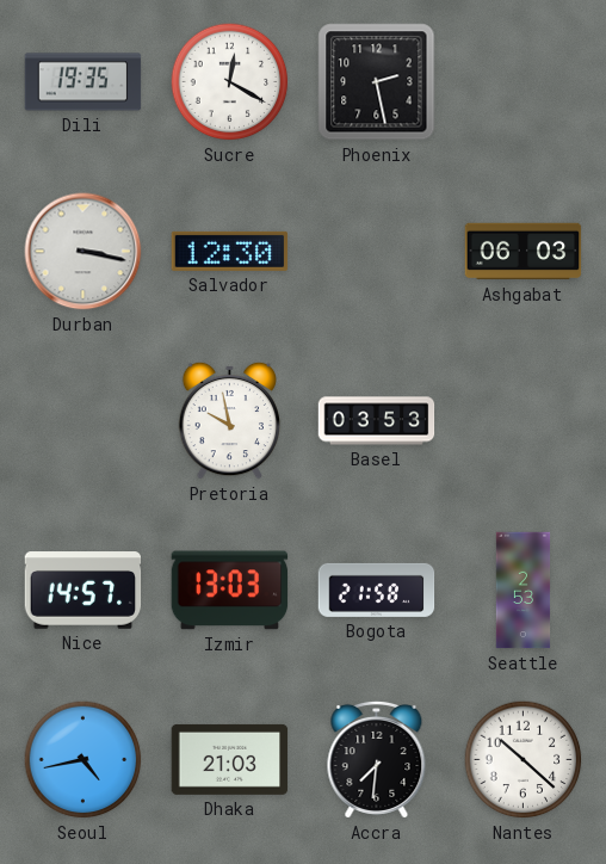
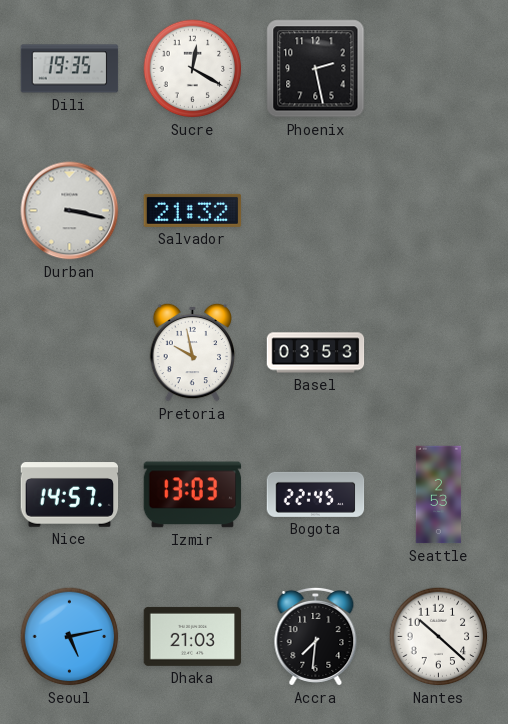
Salvador: 12:30 -> 21:32 (193, 210)
Ashgabat: 06:03 -> none (524, 252)
Bogota: 21:58 -> 22:45 (316, 494)
Seoul: 4:43 -> 5:13 (70, 637)
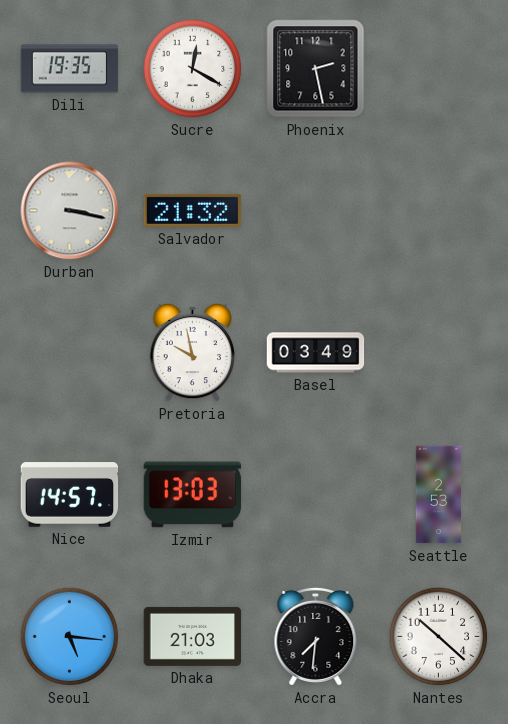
Basel: 03:53 -> 03:49 (316, 353)
Bogota: 22:45 -> none (316, 494)
Seoul: 5:13 -> 5:16 (70, 637)
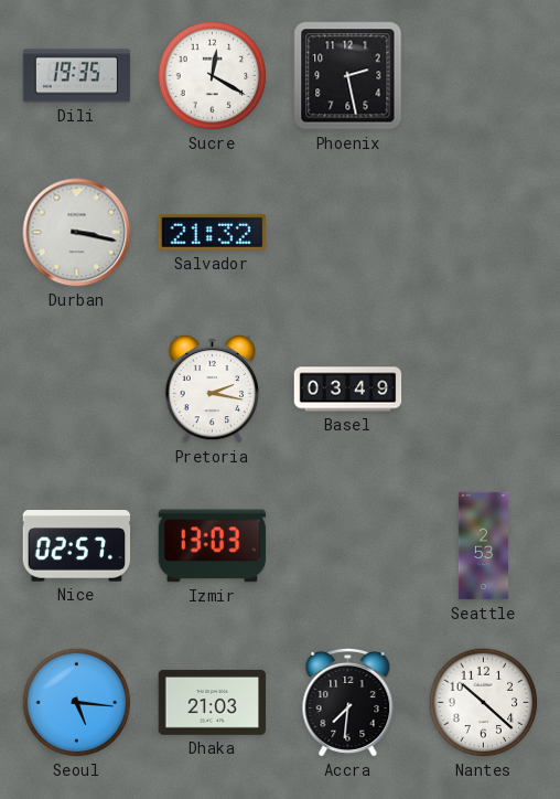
Pretoria: 9:58 -> 2:17 (213, 388)
Nice: 14:57 -> 02:57 (77, 546)
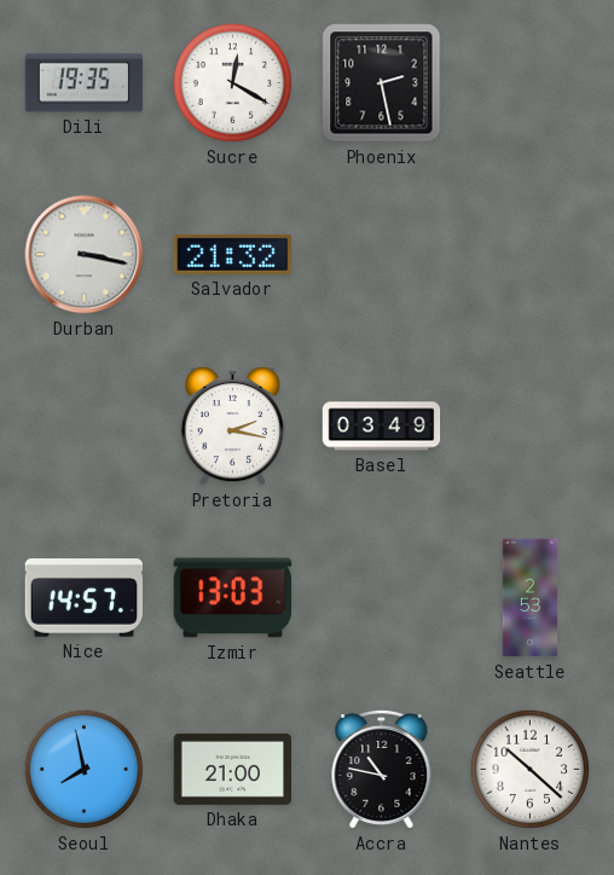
Nice: 02:57 -> 14:57 (85, 598)
Seoul: 5:16 -> 7:58 (85, 770)
Dhaka: 21:03 -> 21:00 (233, 769)
Accra: 7:31 -> 10:47 (382, 770)
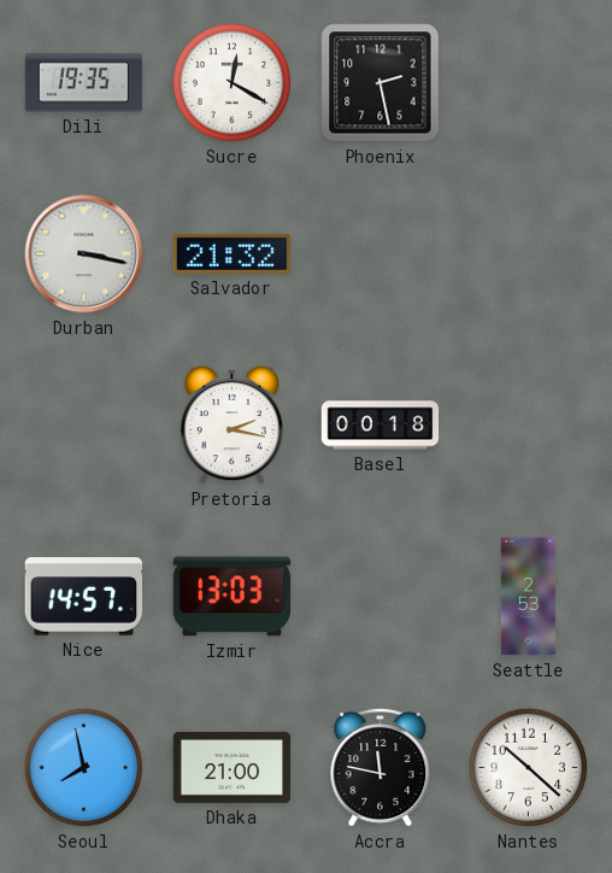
Basel: 03:49 -> 00:18 (381, 426)
Accra: 10:47 -> 11:47 (381, 768)
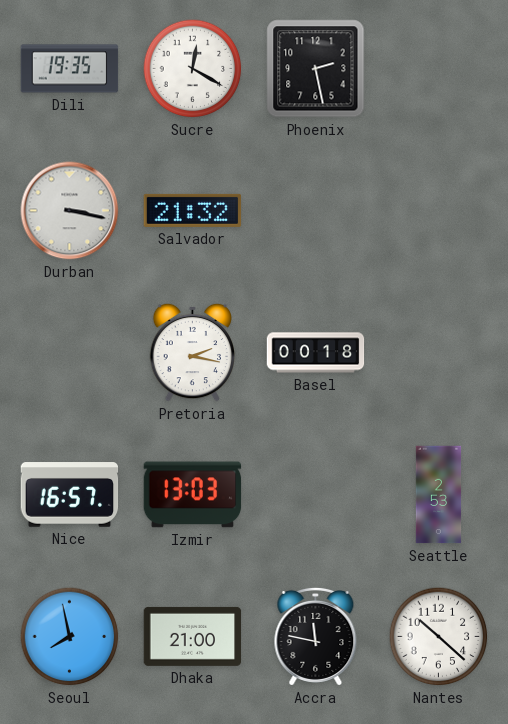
Nice: 14:57 -> 16:57 (70, 495)
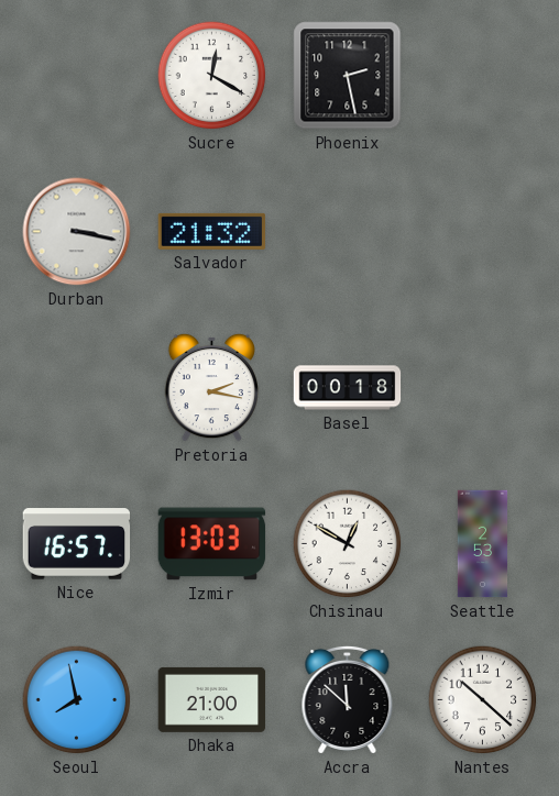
Dili: 19:35 -> none (70, 69)
Chisinau: none -> 12:50 (348, 544)
Accra: 11:47 -> 11:52 (348, 700)
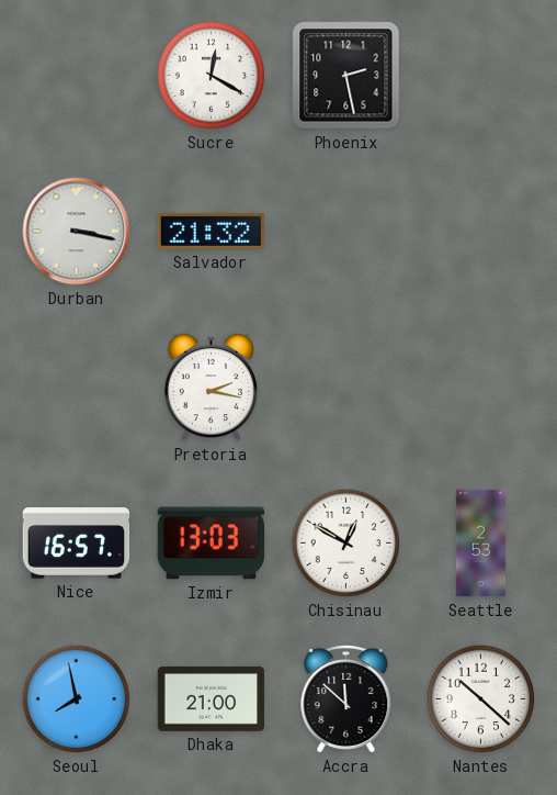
Basel: 00:18 -> none (348, 388)
